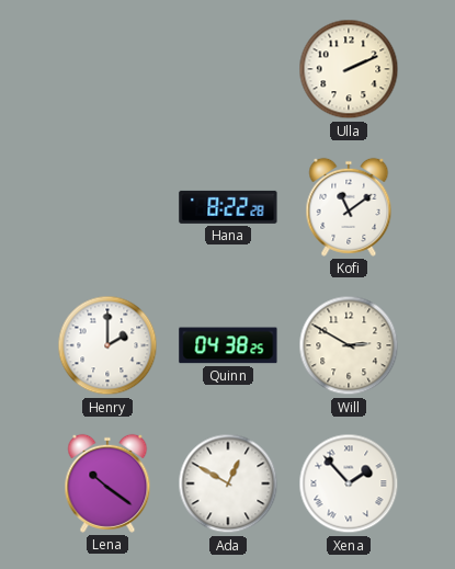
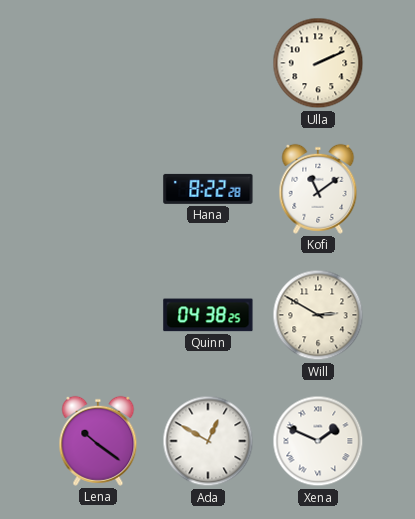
Henry: 2:00 -> none (107, 345)
Xena: 1:53 -> 1:49 (318, 441)
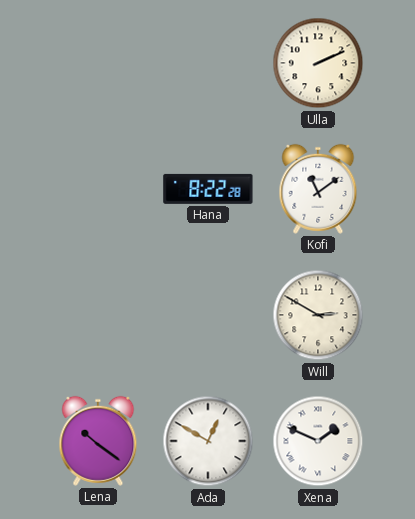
Quinn: 04:38 -> none (208, 315)
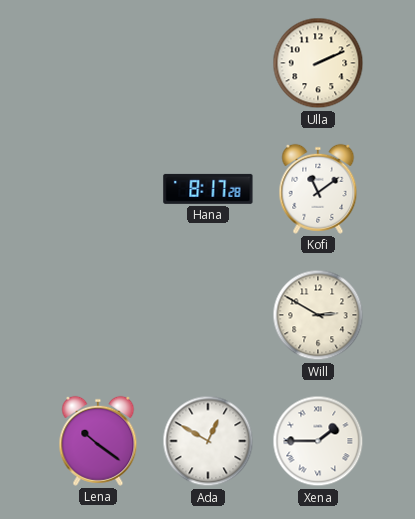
Hana: 8:22 -> 8:17 (208, 189)
Xena: 1:49 -> 1:45 (318, 441)
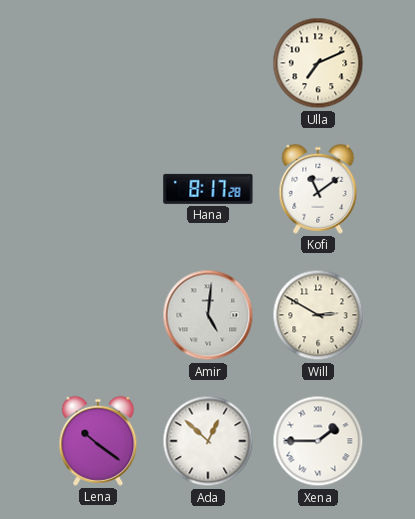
Ulla: 2:11 -> 7:11 (318, 63)
Amir: none -> 5:01 (208, 315)
Ada: 12:50 -> 12:52 (208, 441)
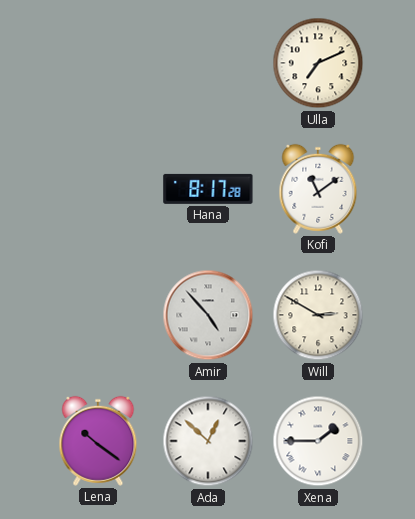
Amir: 5:01 -> 4:53 (208, 315)
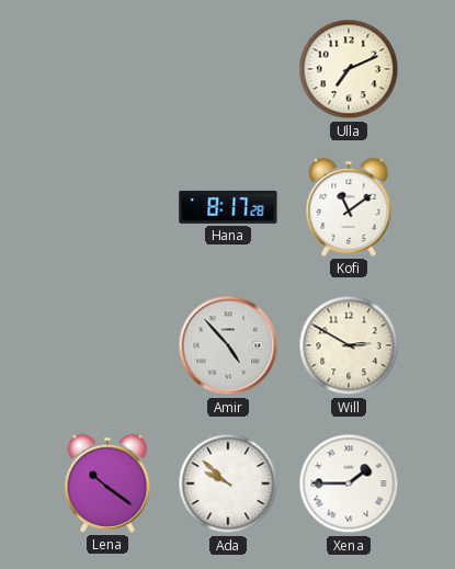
Ada: 12:52 -> 9:52 (228, 483)
